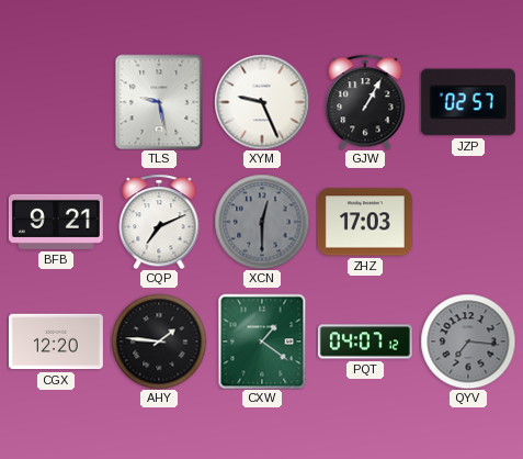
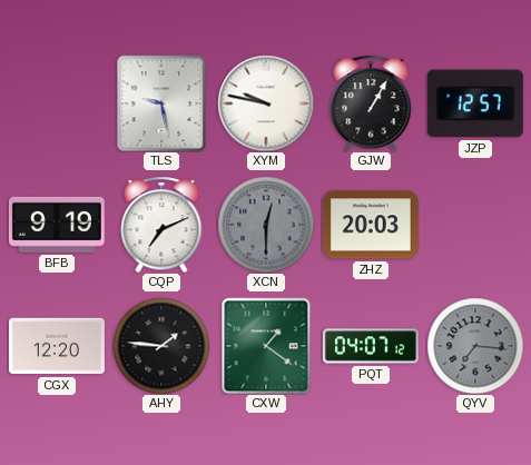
XYM: 9:26 -> 9:47 (266, 103)
JZP: 02:57 -> 12:57 (475, 103)
BFB: 9:21 -> 9:19 (57, 225)
ZHZ: 17:03 -> 20:03 (371, 225)
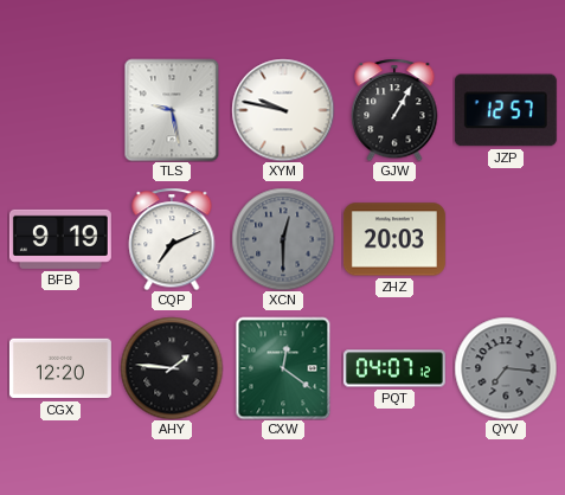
CXW: 1:21 -> 12:21 (283, 368)
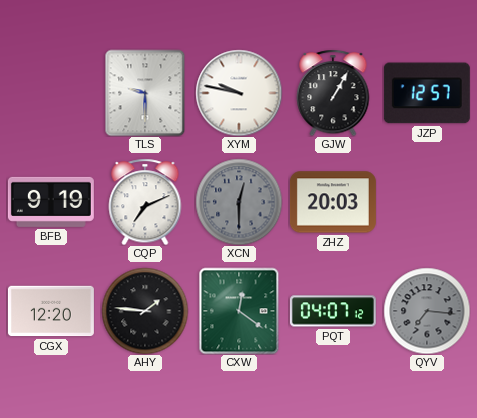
TLS: 9:28 -> 9:30 (145, 93)
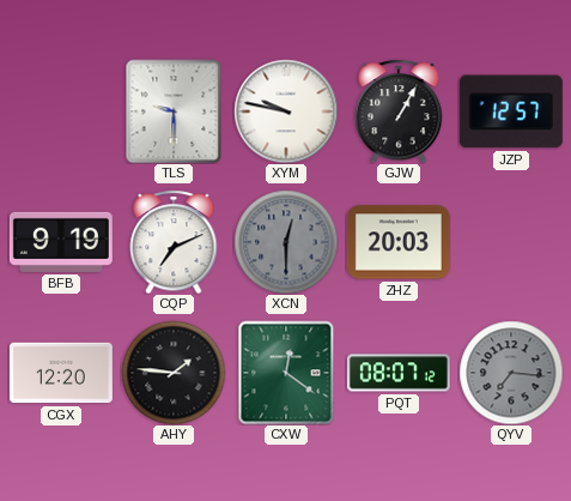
PQT: 04:07 -> 08:07 (399, 373)
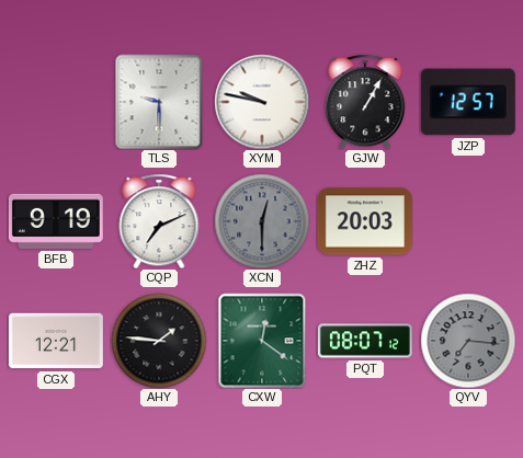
CGX: 12:20 -> 12:21 (56, 341)
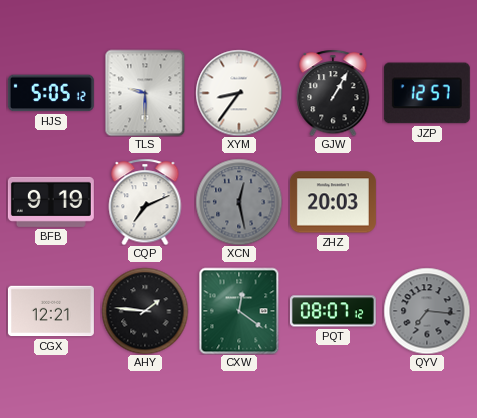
HJS: none -> 5:05 (51, 93)
XYM: 9:47 -> 8:36 (239, 93)
XCN: 12:30 -> 12:28 (239, 202)
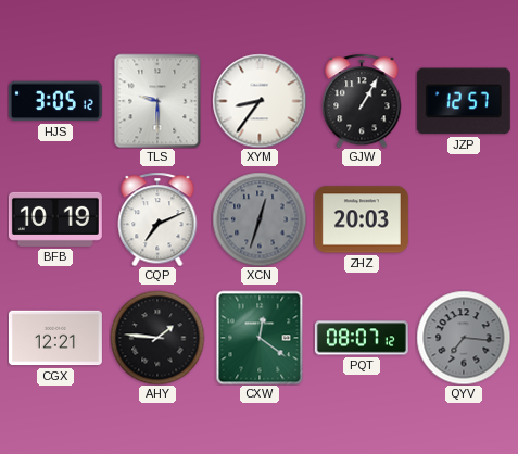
HJS: 5:05 -> 3:05 (55, 101)
BFB: 9:19 -> 10:19 (55, 219)
XCN: 12:28 -> 12:33 (260, 219)
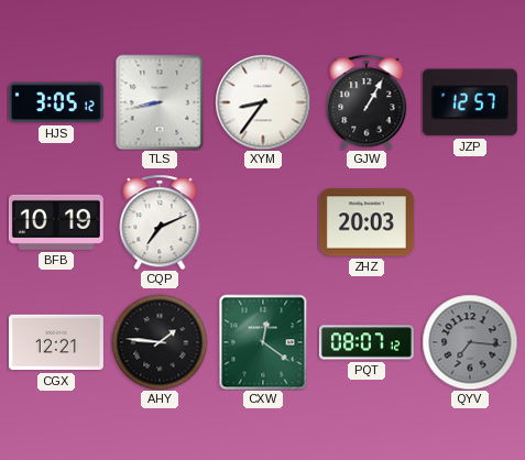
TLS: 9:30 -> 8:43 (160, 102)
XCN: 12:33 -> none (260, 219)
